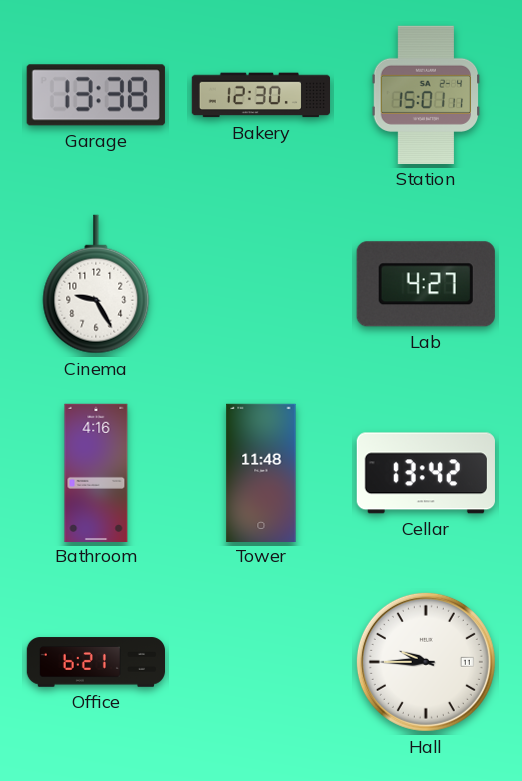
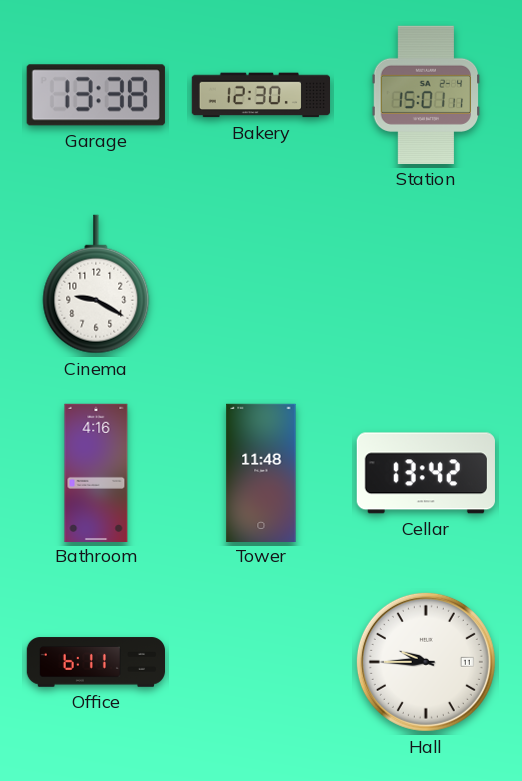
Cinema: 9:25 -> 9:20 (96, 284)
Lab: 4:27 -> none (426, 284)
Office: 6:21 -> 6:11 (96, 662)
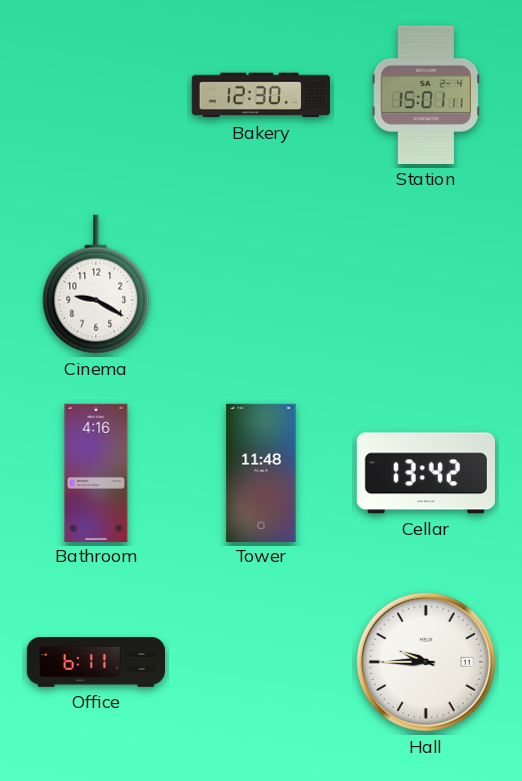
Garage: 13:38 -> none (96, 95)
